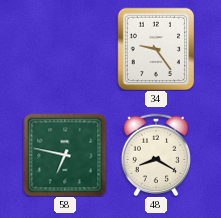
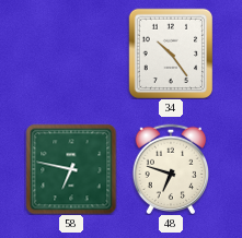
34: 9:24 -> 10:24 (171, 53)
48: 8:20 -> 6:48 (171, 168)
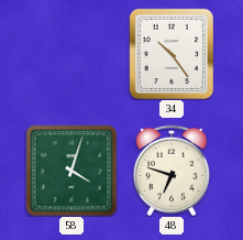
58: 6:47 -> 4:03 (71, 171)
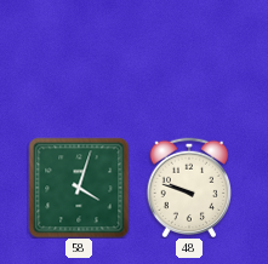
34: 10:24 -> none (172, 54)
48: 6:48 -> 9:48 (189, 186)
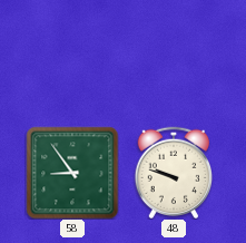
58: 4:03 -> 8:54 (72, 173)
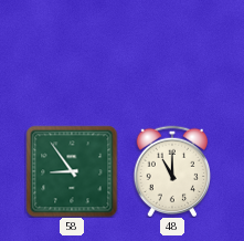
48: 9:48 -> 11:00 (172, 170)
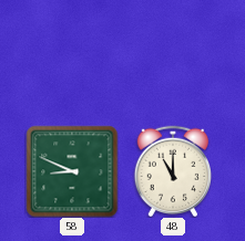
58: 8:54 -> 8:49 (72, 171)
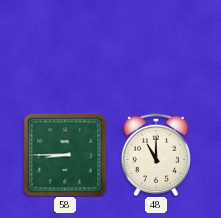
58: 8:49 -> 8:45 (65, 155)
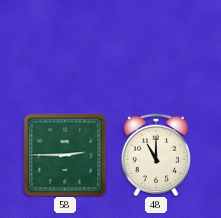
58: 8:45 -> 2:45 (65, 155)
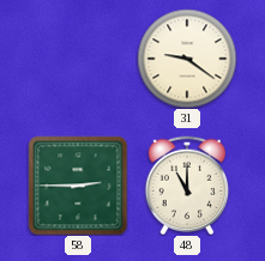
31: none -> 9:21 (187, 59)
